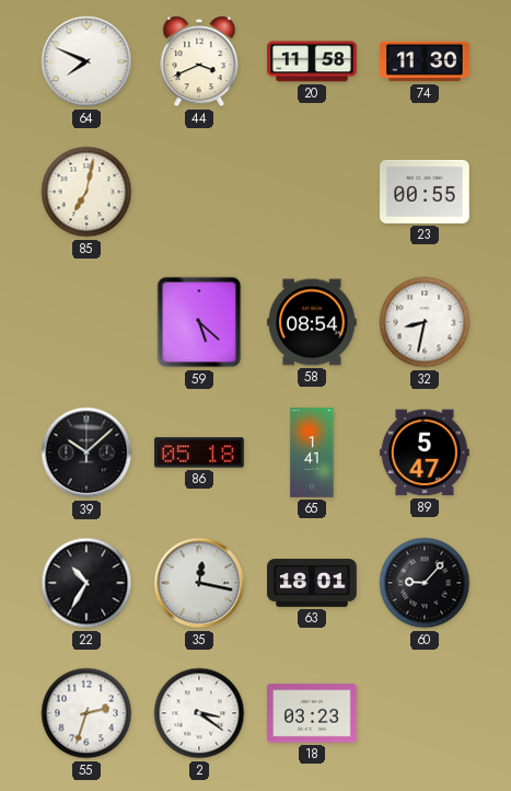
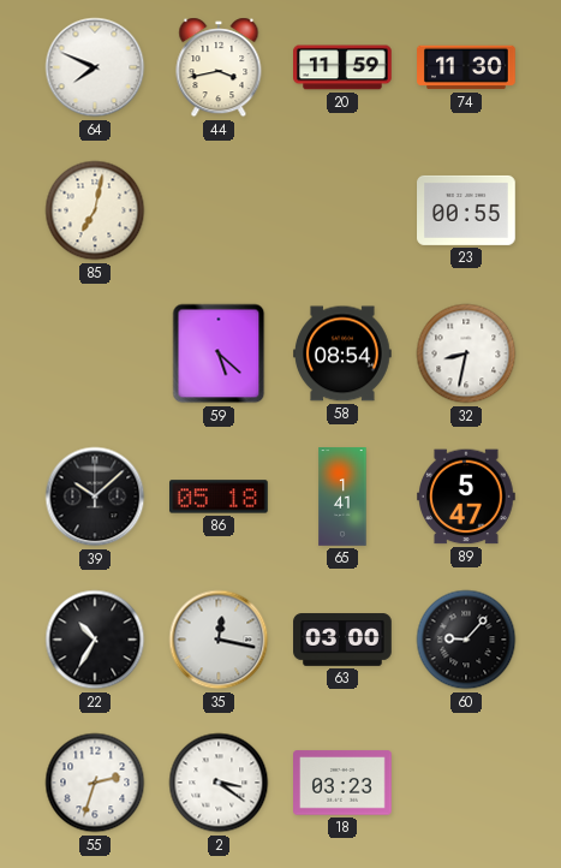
44: 3:41 -> 3:43 (219, 67)
20: 11:58 -> 11:59 (344, 67)
63: 18:01 -> 03:00 (342, 640)
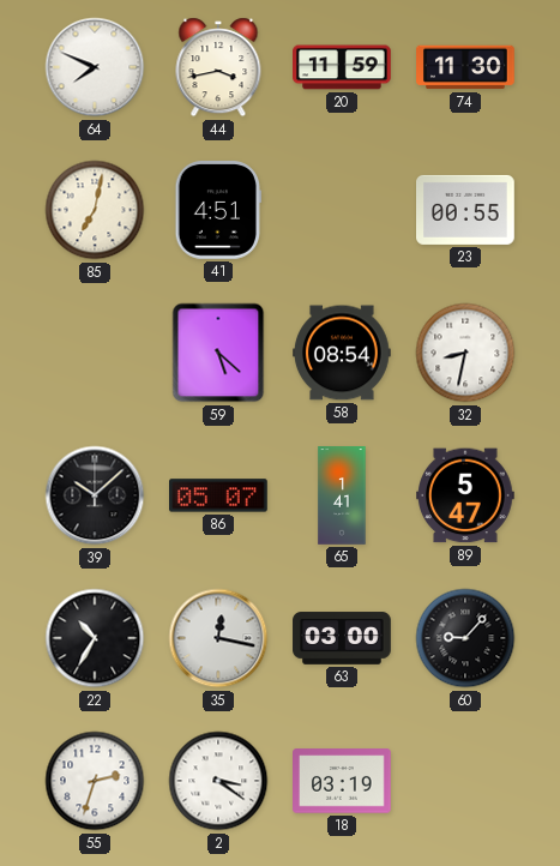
41: none -> 4:51 (218, 211)
86: 05:18 -> 05:07 (219, 495)
18: 03:23 -> 03:19 (343, 781)
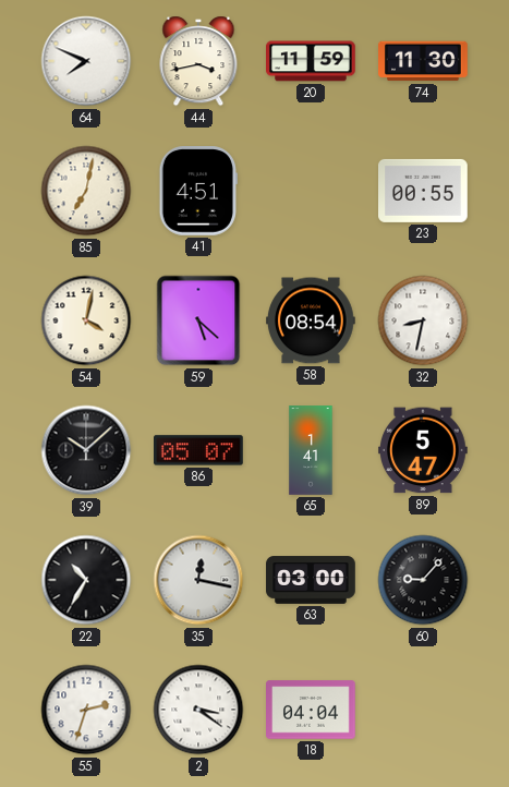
54: none -> 4:02 (86, 320)
18: 03:19 -> 04:04 (312, 710)
